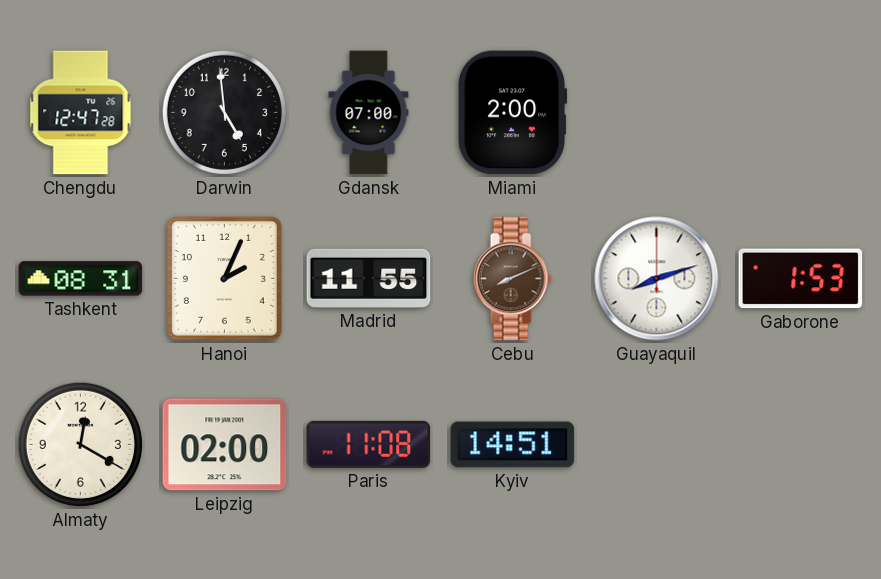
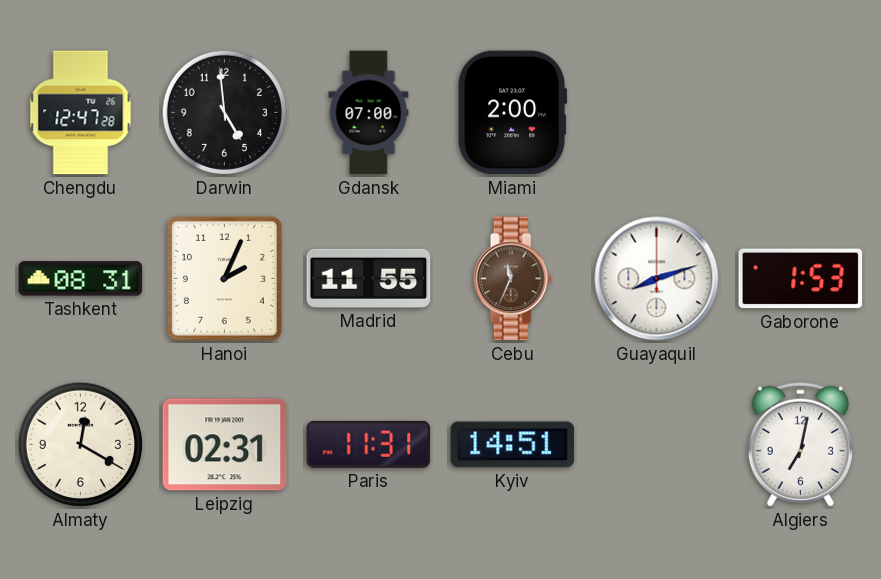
Cebu: 8:11 -> 11:34 (512, 279)
Leipzig: 02:00 -> 02:31 (225, 445)
Paris: 11:08 -> 11:31 (369, 444)
Algiers: none -> 7:02 (800, 444)
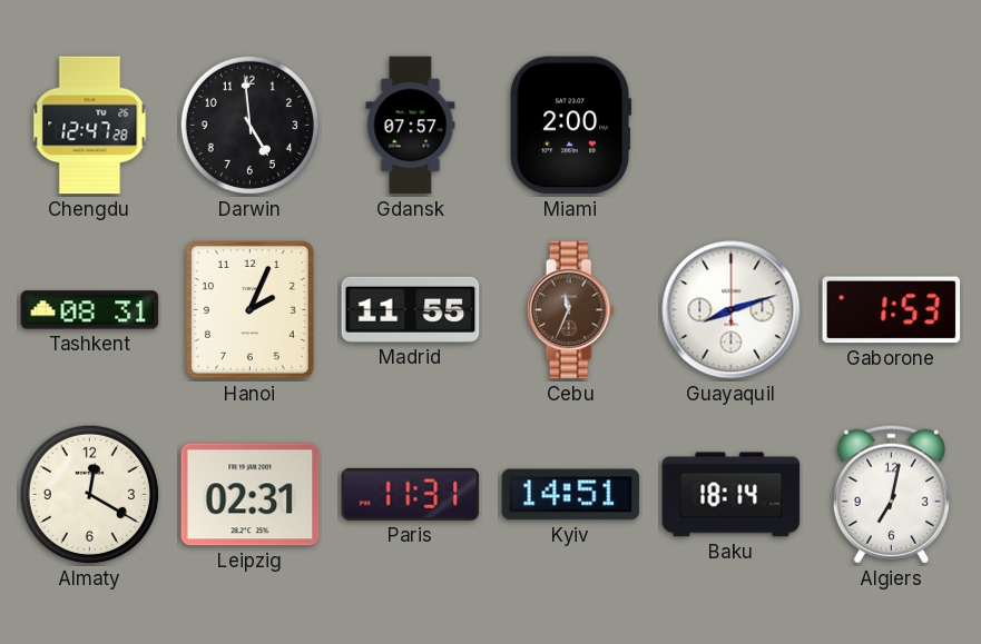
Gdansk: 07:00 -> 07:57 (411, 126)
Baku: none -> 18:14 (732, 495)
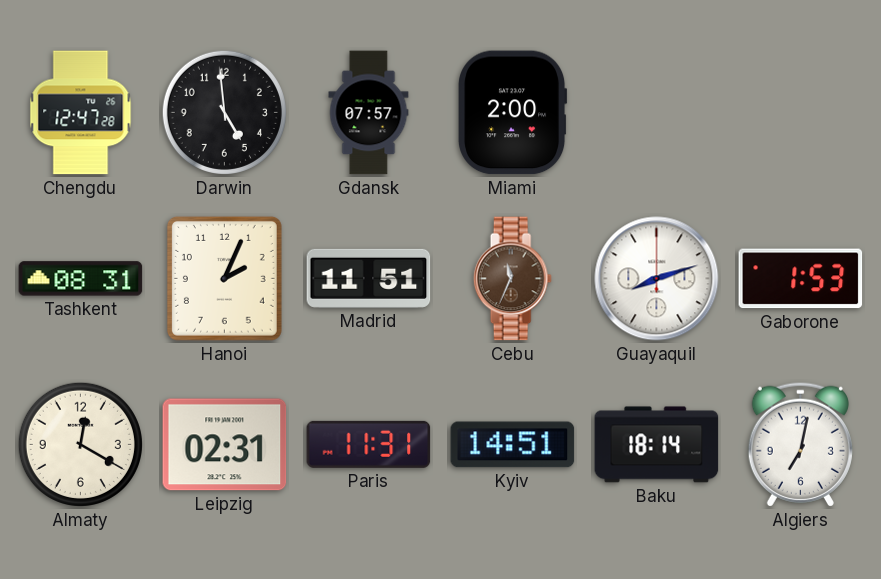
Madrid: 11:55 -> 11:51 (369, 278)
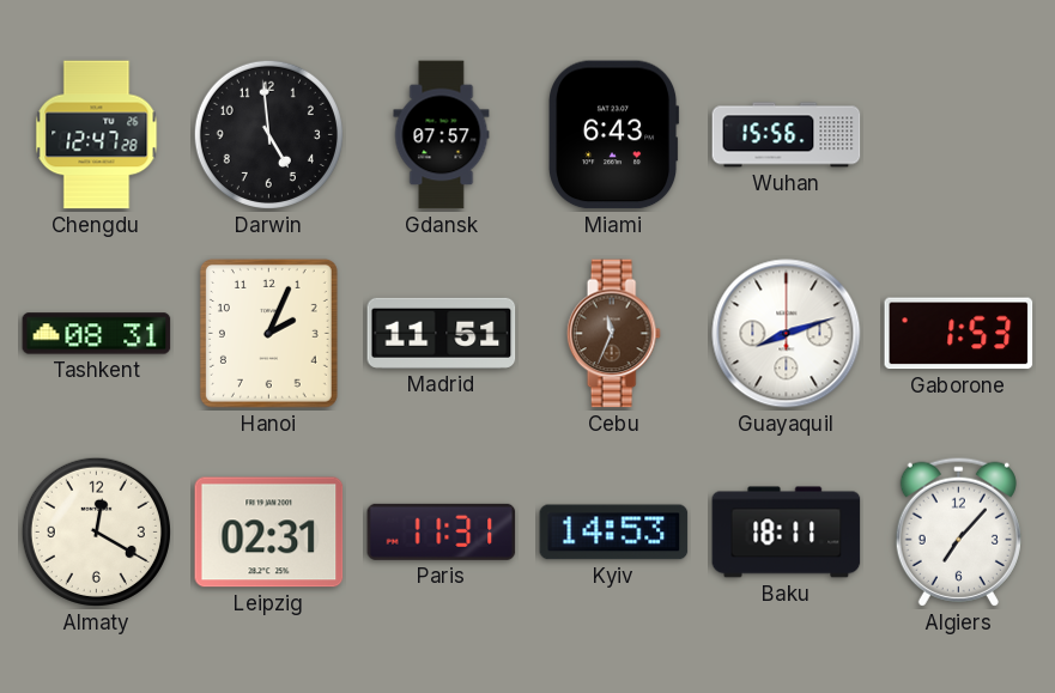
Miami: 2:00 -> 6:43 (614, 135)
Wuhan: none -> 15:56 (787, 135)
Kyiv: 14:51 -> 14:53 (614, 533)
Baku: 18:14 -> 18:11 (787, 533)
Algiers: 7:02 -> 7:07 (958, 531)
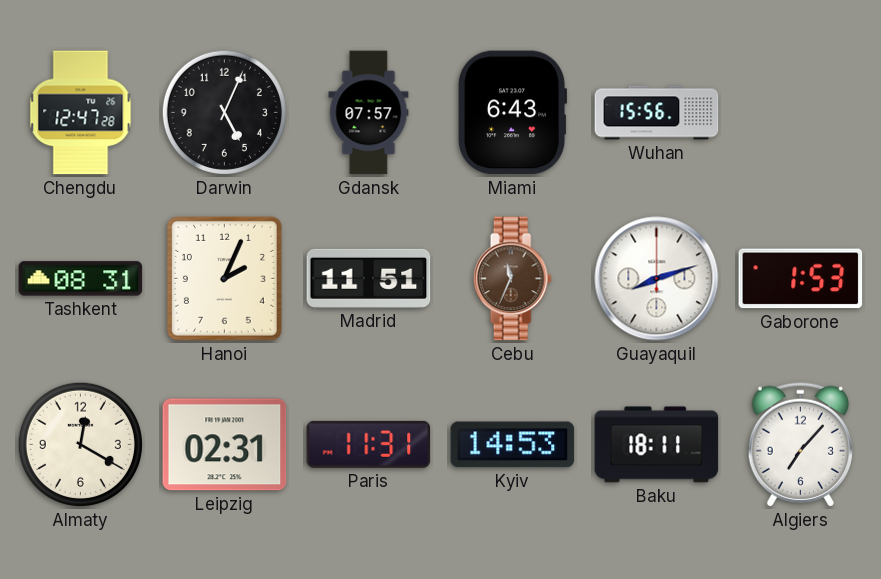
Darwin: 4:59 -> 5:04 (224, 112)
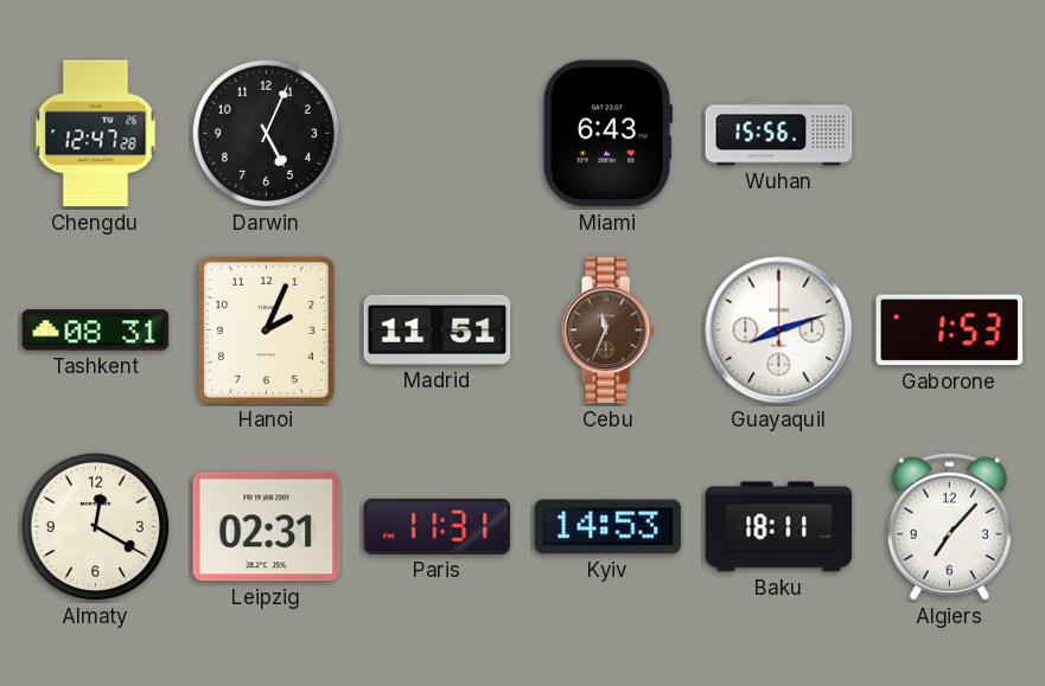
Gdansk: 07:57 -> none (369, 113)
